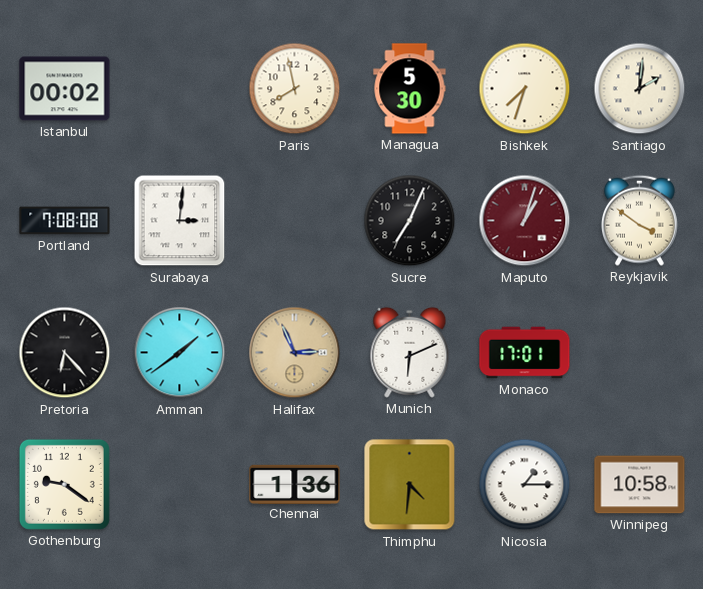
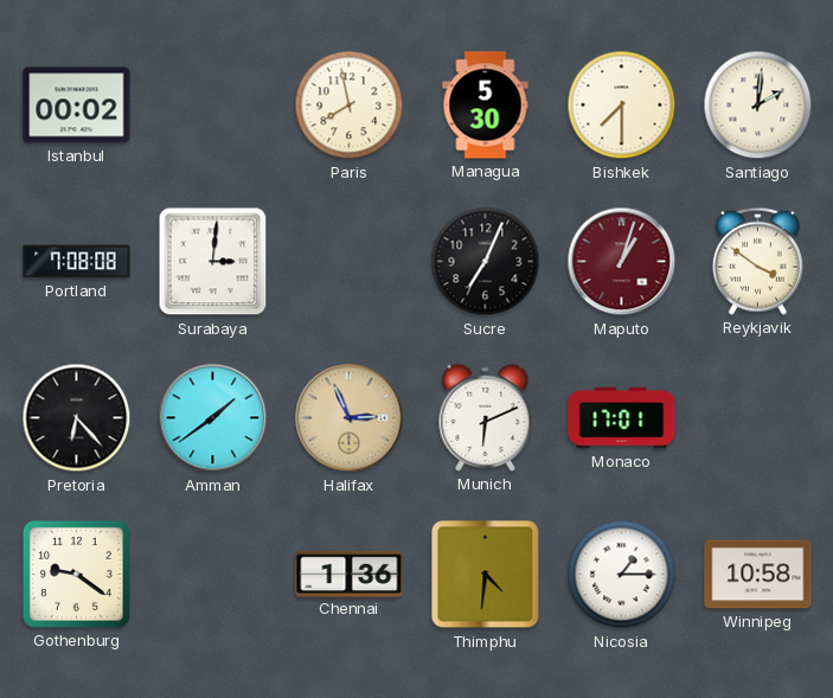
Bishkek: 7:33 -> 7:30 (622, 105)
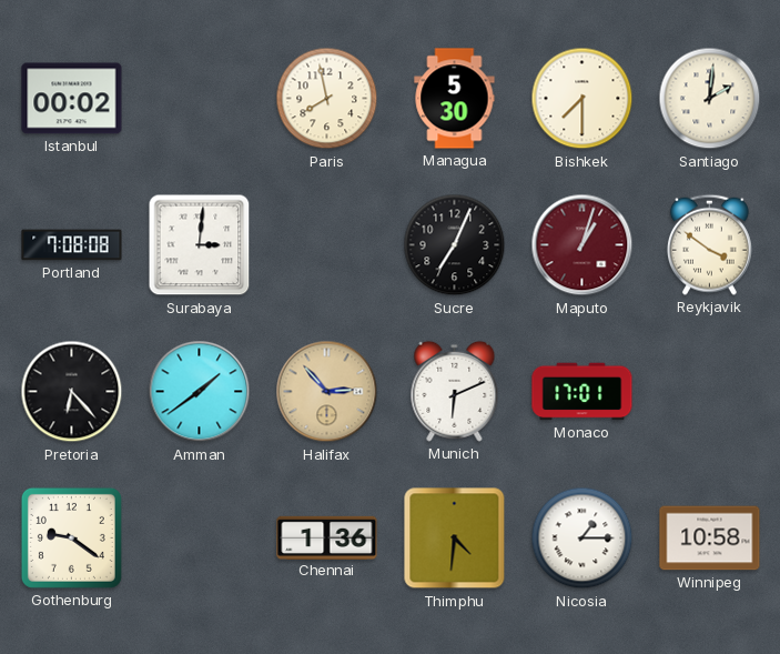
Halifax: 2:56 -> 2:53 (327, 392)
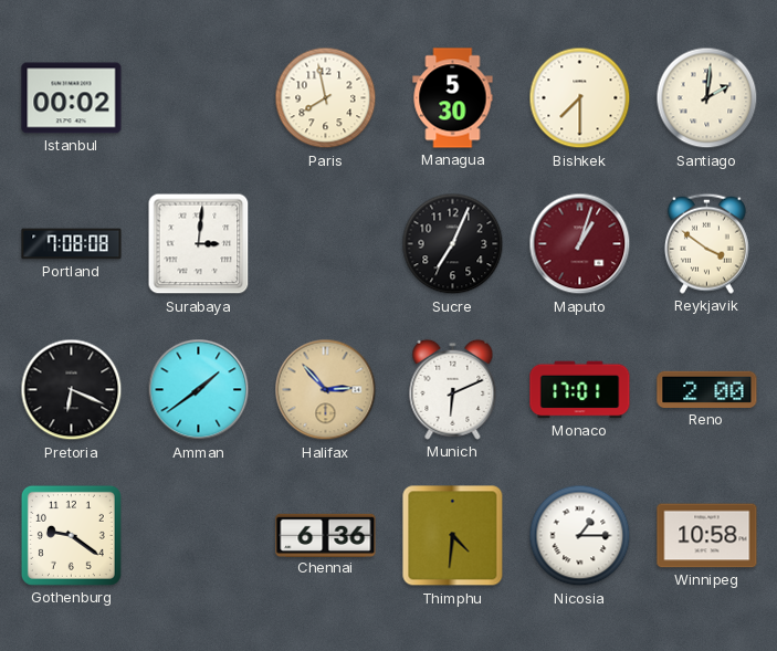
Pretoria: 6:23 -> 6:19 (72, 390)
Reno: none -> 2:00 (707, 389)
Chennai: 1:36 -> 6:36 (326, 535)
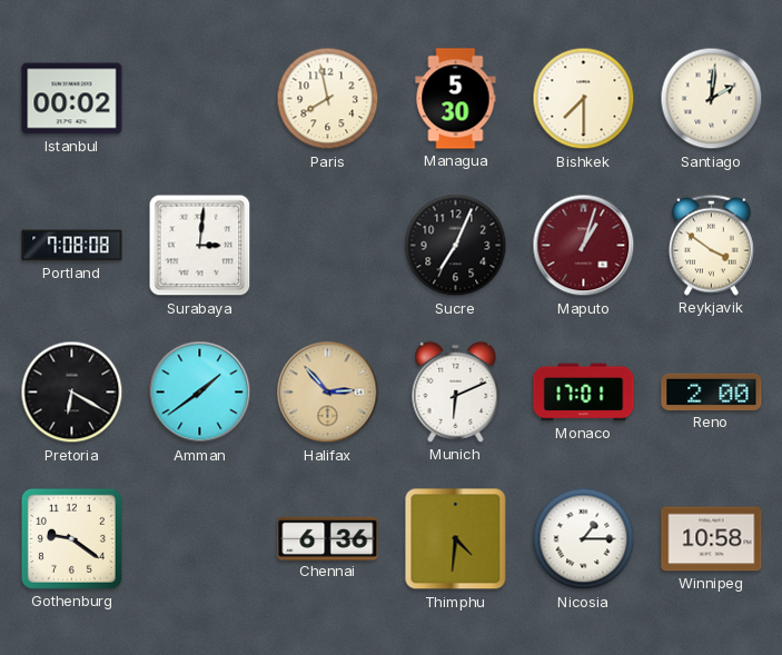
Pretoria: 6:19 -> 6:20 (72, 393)
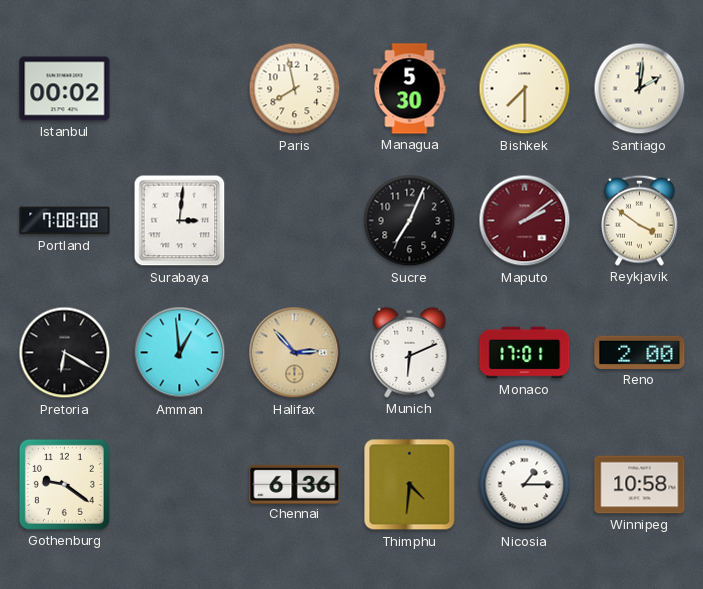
Maputo: 1:03 -> 2:09 (525, 221)
Amman: 1:39 -> 12:59 (180, 353)
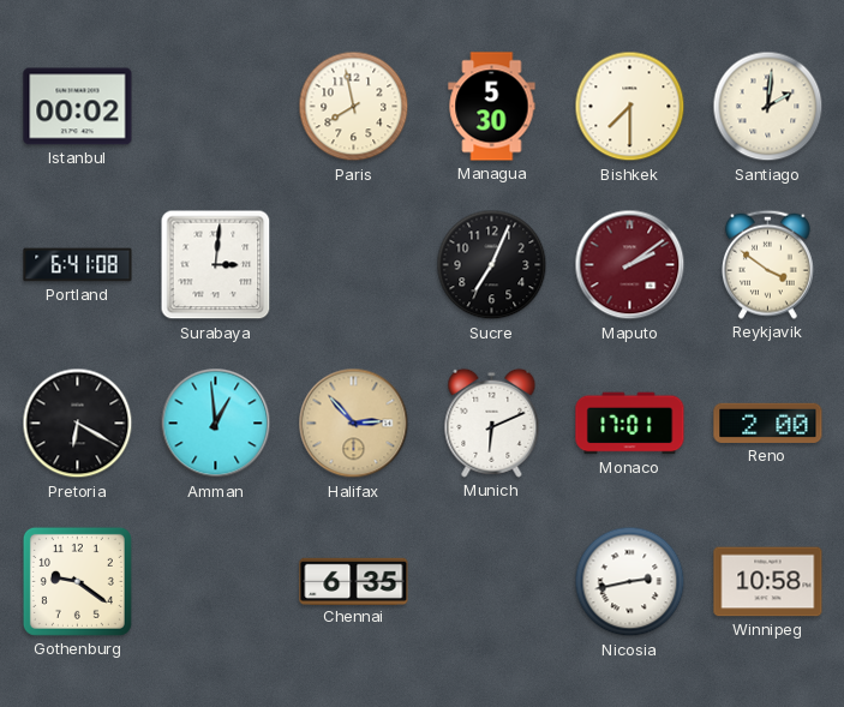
Portland: 7:08 -> 6:41 (78, 265)
Chennai: 6:36 -> 6:35 (354, 581)
Thimphu: 4:31 -> none (410, 485)
Nicosia: 1:15 -> 2:43 (630, 582)
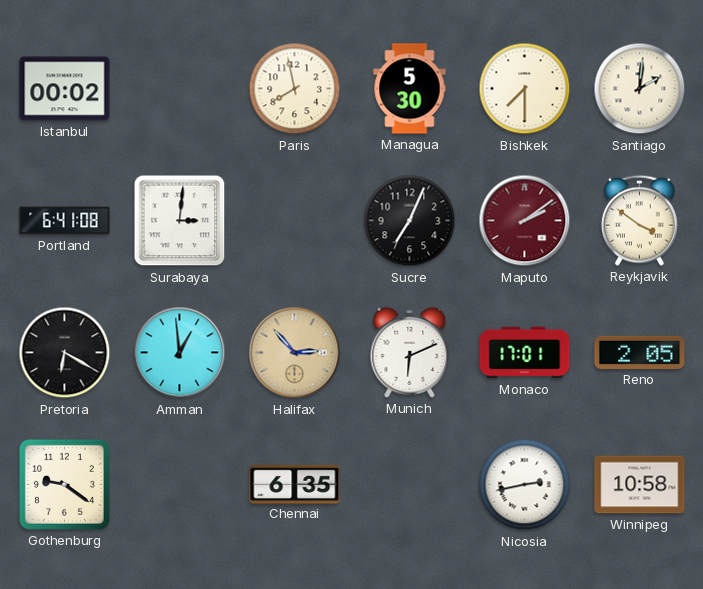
Reno: 2:00 -> 2:05 (640, 352)
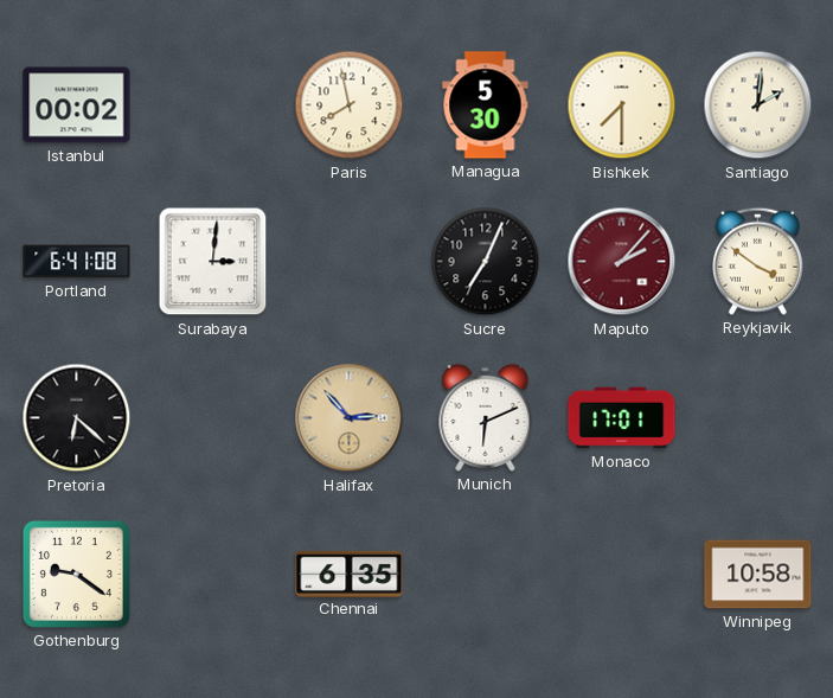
Maputo: 2:09 -> 2:07 (622, 262)
Pretoria: 6:20 -> 6:22 (77, 418)
Amman: 12:59 -> none (180, 353)
Reno: 2:05 -> none (640, 352)
Nicosia: 2:43 -> none (525, 485)
